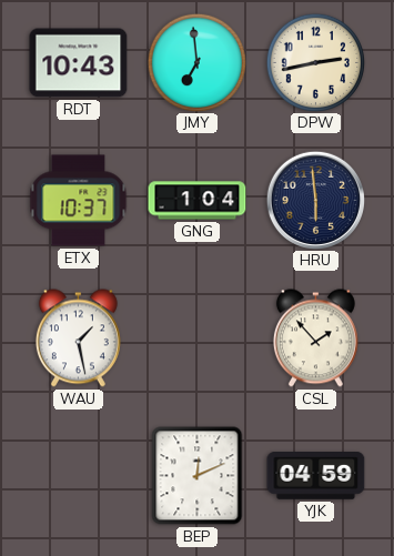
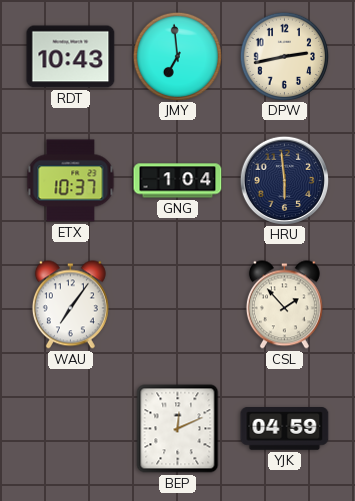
WAU: 1:28 -> 7:06 (70, 305)
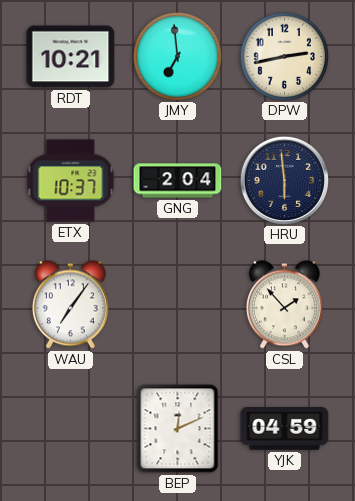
RDT: 10:43 -> 10:21 (71, 57)
GNG: 1:04 -> 2:04 (178, 181)
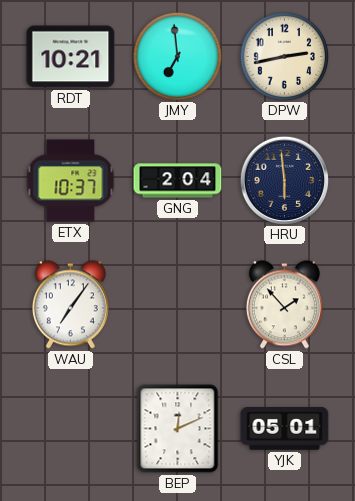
YJK: 04:59 -> 05:01 (285, 429)
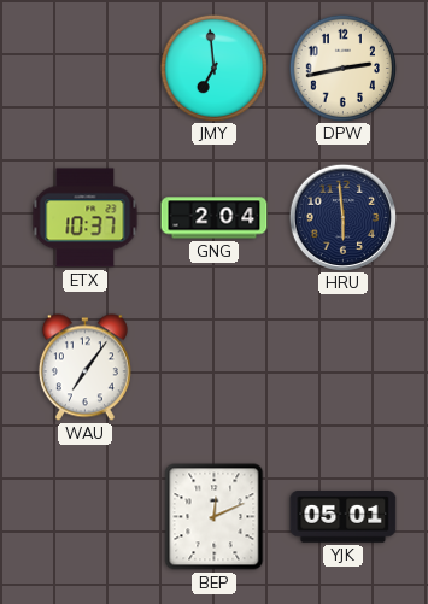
RDT: 10:21 -> none (71, 57)
CSL: 1:53 -> none (284, 305)
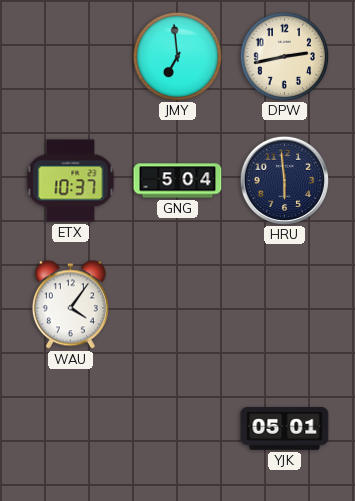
GNG: 2:04 -> 5:04 (178, 181)
WAU: 7:06 -> 4:06 (70, 305)
BEP: 12:11 -> none (215, 517)
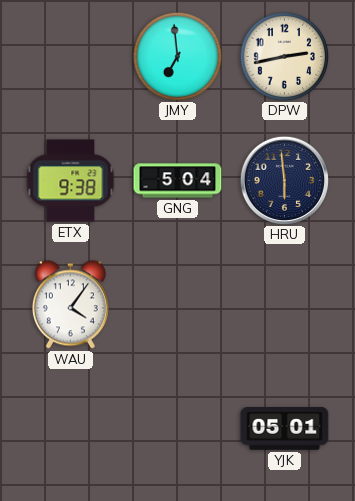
ETX: 10:37 -> 9:38 (71, 181)
